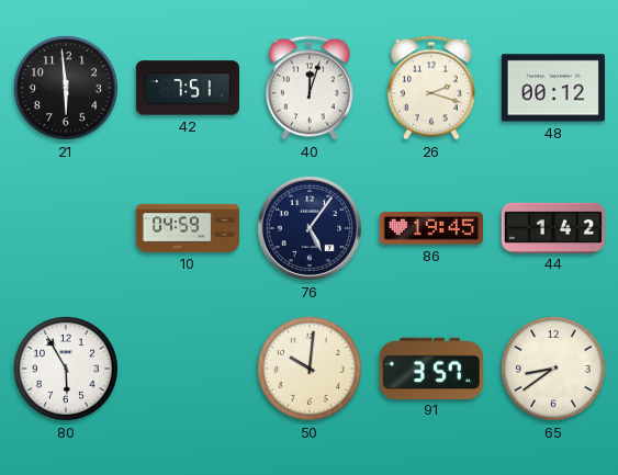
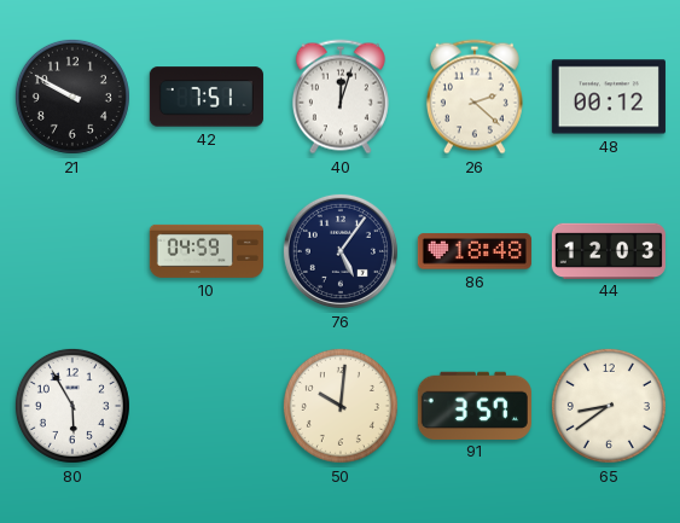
21: 5:59 -> 9:50 (72, 97)
26: 2:18 -> 2:22 (475, 97)
86: 19:45 -> 18:48 (475, 251)
44: 1:42 -> 12:03 (609, 250)
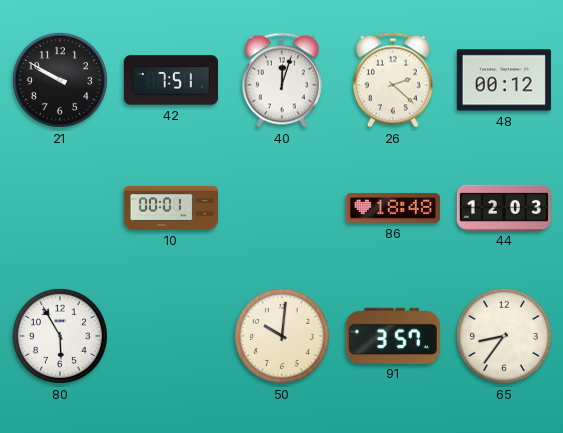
10: 04:59 -> 00:01 (171, 208)
76: 5:06 -> none (341, 251)
65: 8:39 -> 8:36 (504, 336)
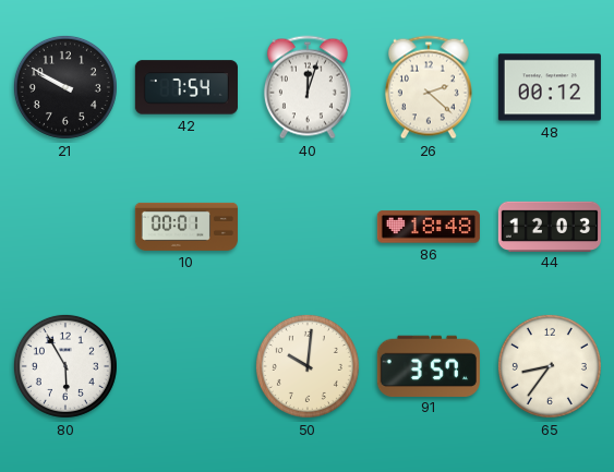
42: 7:51 -> 7:54 (186, 87)
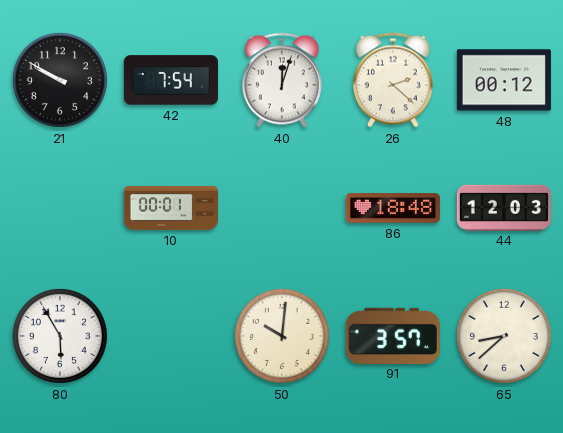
65: 8:36 -> 8:38 (504, 336)
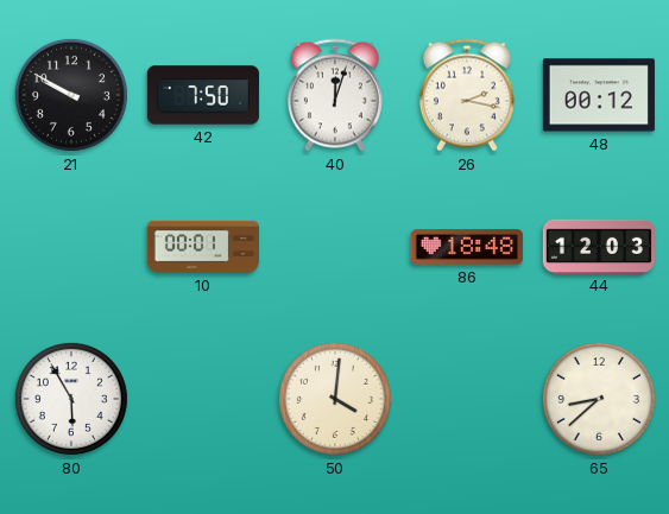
42: 7:54 -> 7:50 (203, 95)
26: 2:22 -> 2:17 (467, 95)
50: 10:01 -> 4:01 (335, 399)
91: 3:57 -> none (393, 335)
